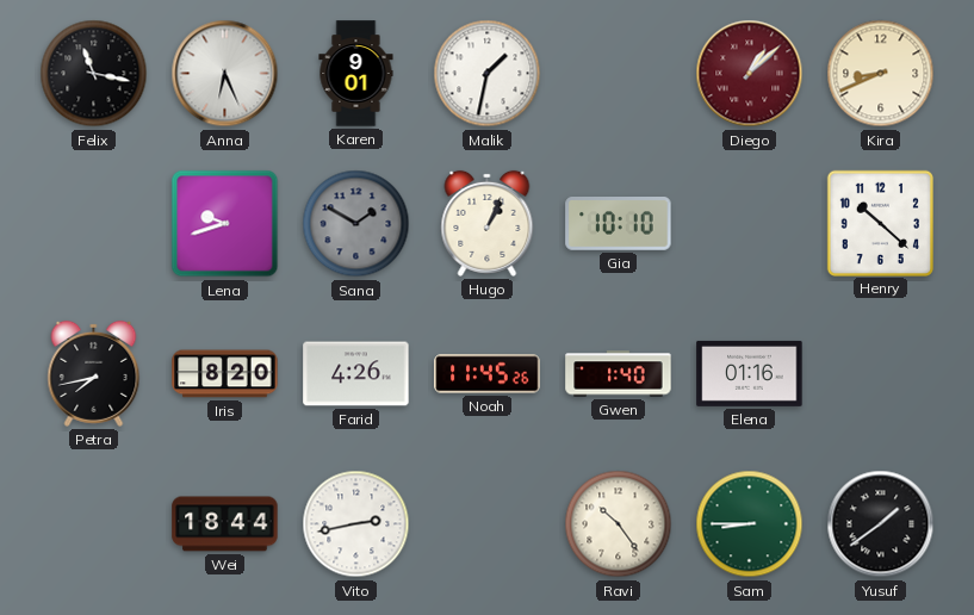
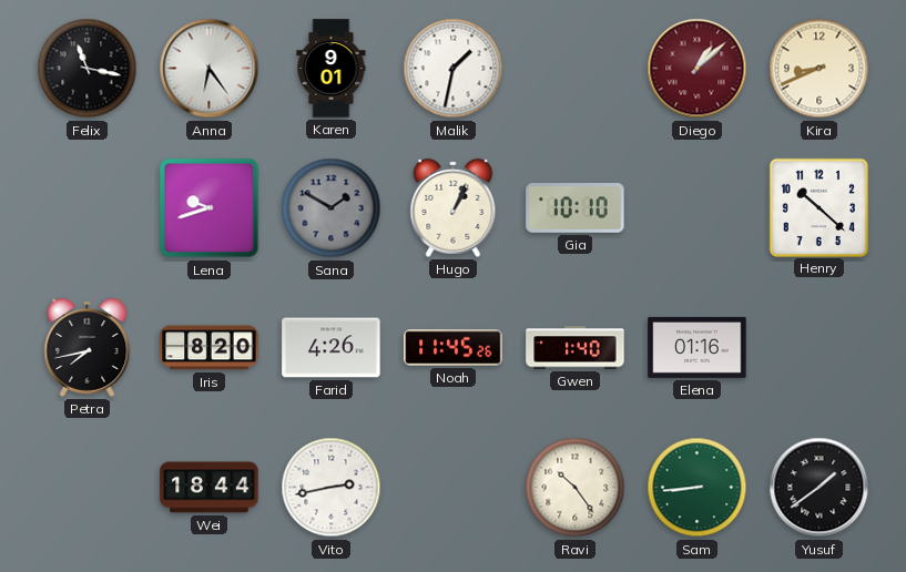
Anna: 6:26 -> 6:24 (210, 69)
Sam: 8:45 -> 8:44 (698, 488)
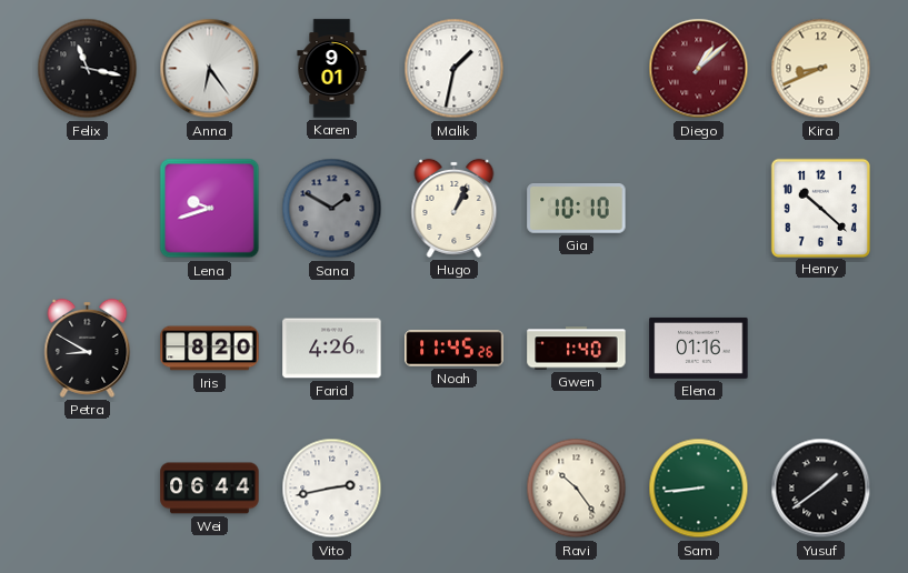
Petra: 7:43 -> 8:50 (88, 348)
Wei: 18:44 -> 06:44 (210, 489)
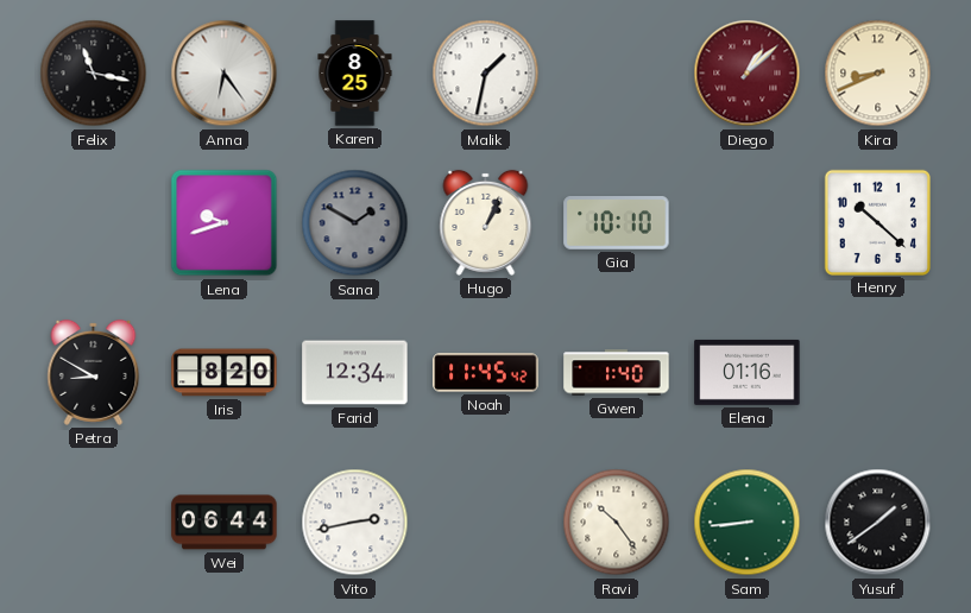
Karen: 9:01 -> 8:25 (355, 74)
Farid: 4:26 -> 12:34 (355, 373)
Noah: 11:45:26 -> 11:45:42 (486, 373)
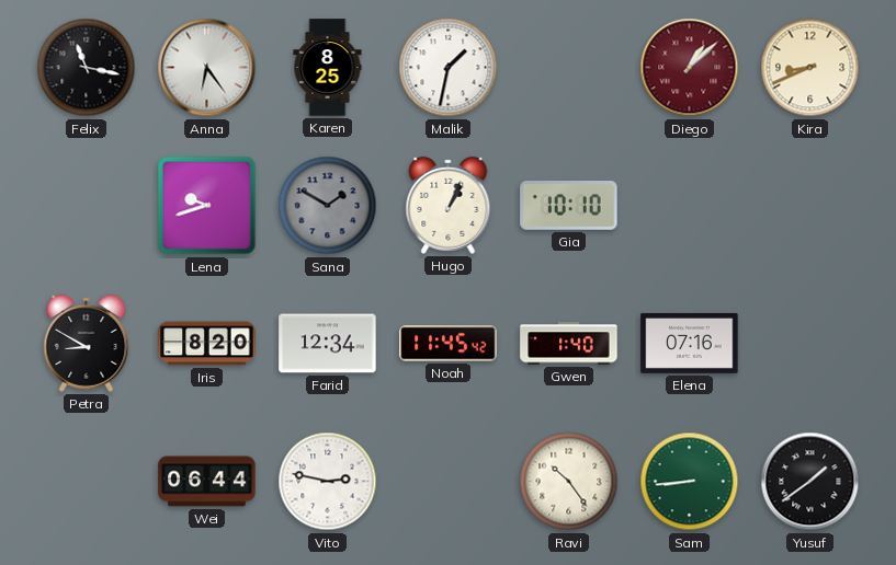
Henry: 10:22 -> none (877, 222)
Elena: 01:16 -> 07:16 (690, 343)
Vito: 2:43 -> 2:47 (328, 482)
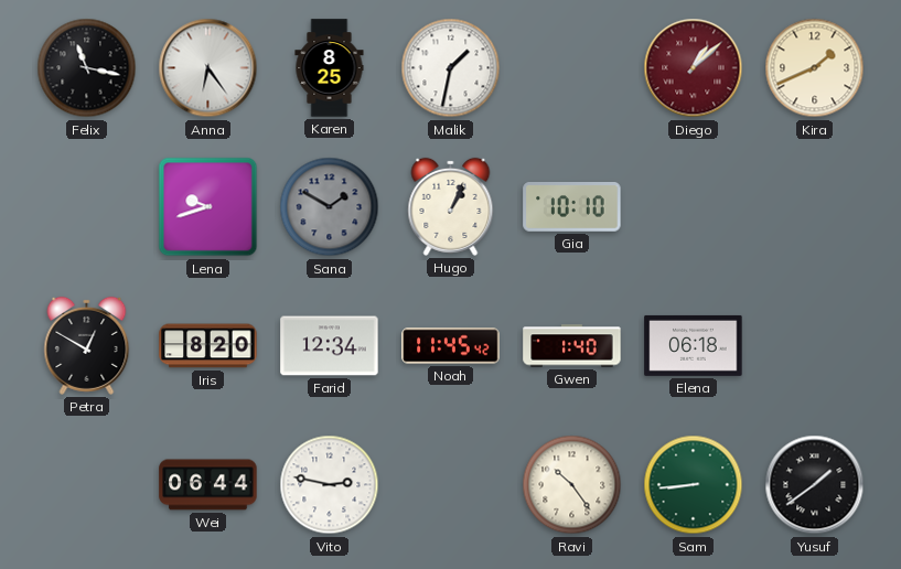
Kira: 8:41 -> 1:41 (815, 68)
Petra: 8:50 -> 12:50 (87, 345)
Elena: 07:16 -> 06:18 (694, 345)
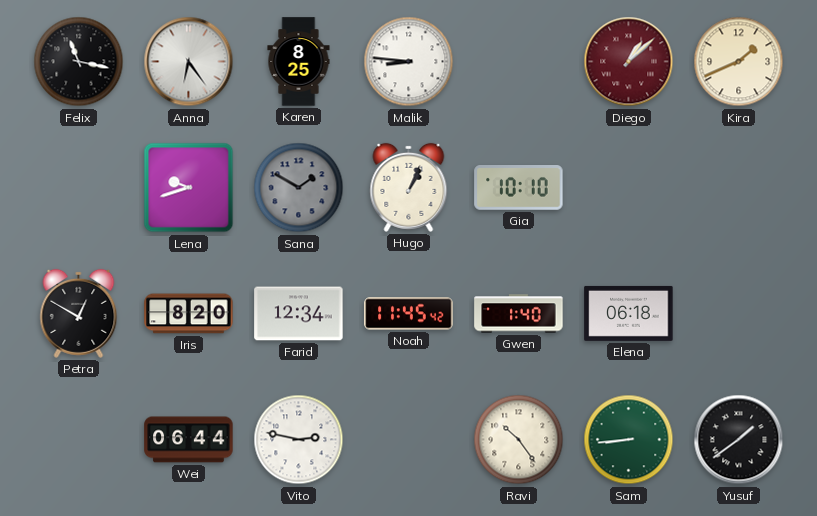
Malik: 1:32 -> 8:46 (409, 62)
